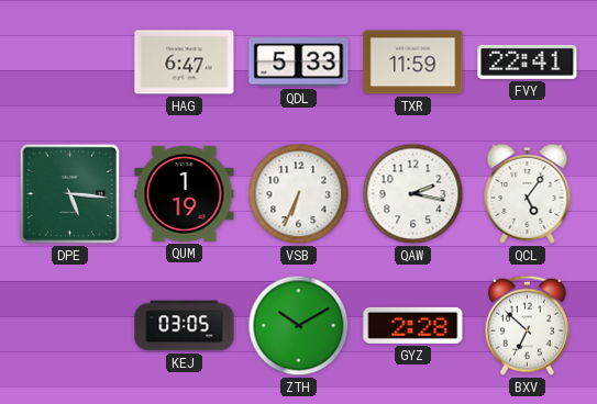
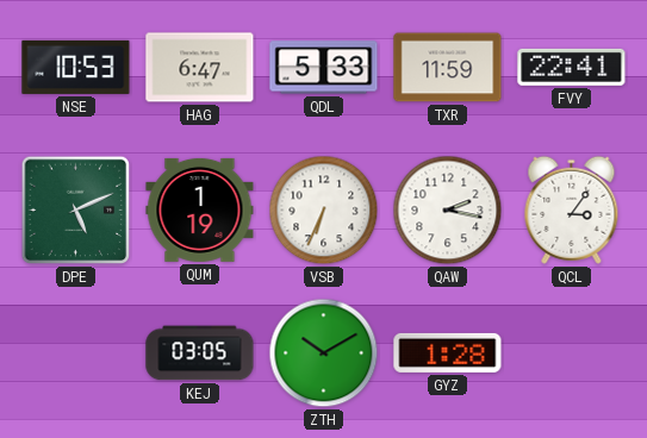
NSE: none -> 10:53 (76, 67)
DPE: 5:16 -> 5:11 (76, 211)
QCL: 5:06 -> 3:06 (572, 209)
GYZ: 2:28 -> 1:28 (448, 352)
BXV: 6:52 -> none (527, 325)
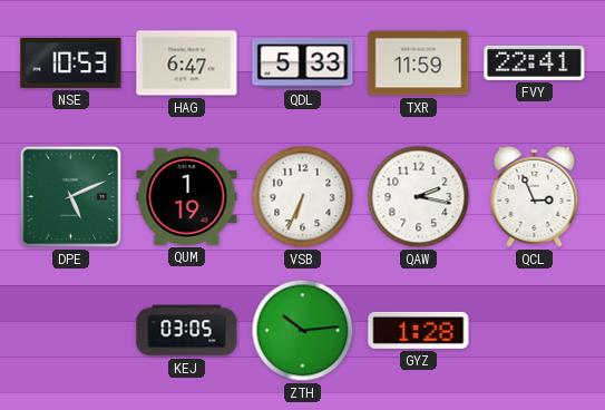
QCL: 3:06 -> 2:56 (535, 196)
ZTH: 10:10 -> 10:14 (303, 331)
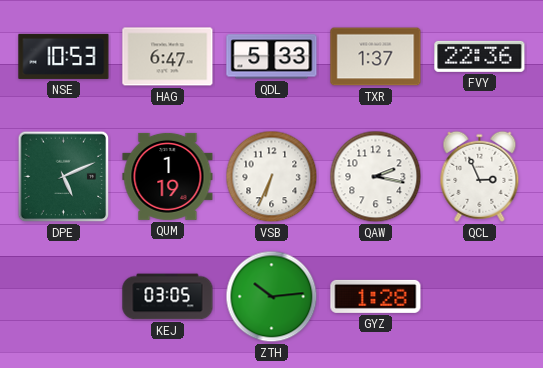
TXR: 11:59 -> 1:37 (376, 57)
FVY: 22:41 -> 22:36 (480, 56)
